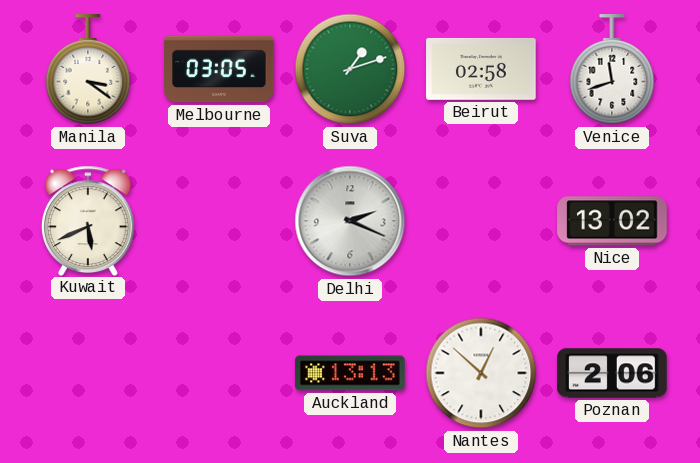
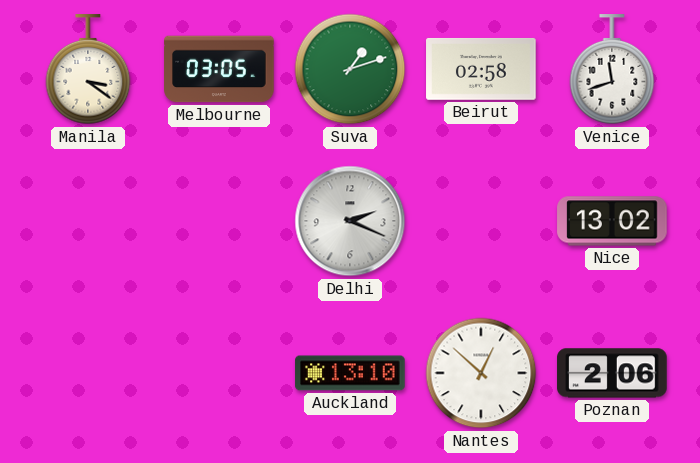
Kuwait: 5:41 -> none (88, 220)
Auckland: 13:13 -> 13:10 (350, 373)
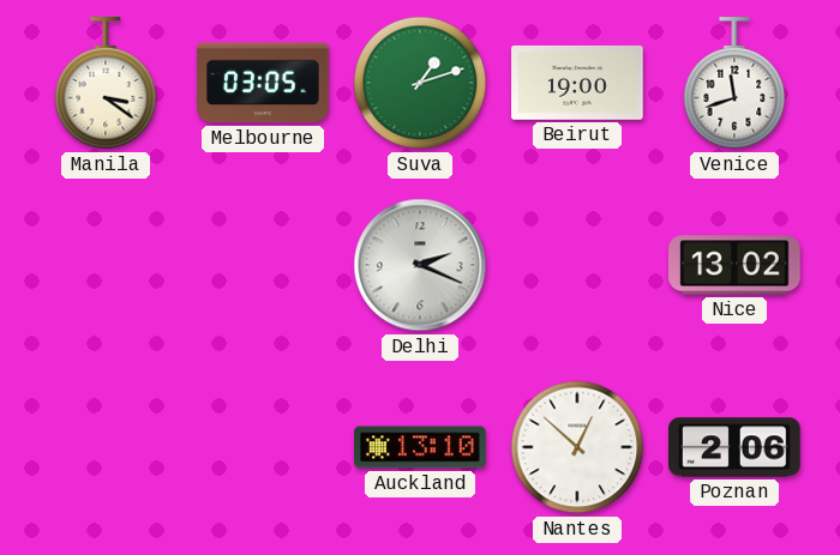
Beirut: 02:58 -> 19:00 (577, 83)
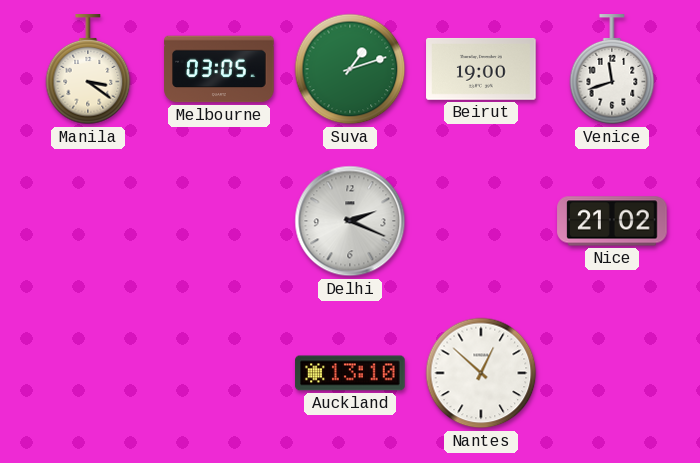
Nice: 13:02 -> 21:02 (612, 221)
Poznan: 2:06 -> none (734, 447)
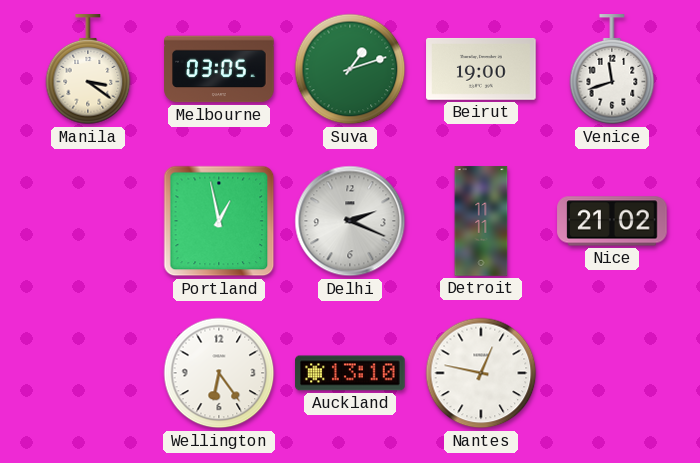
Portland: none -> 12:58 (219, 221)
Detroit: none -> 11:11 (481, 221)
Wellington: none -> 6:24 (219, 373)
Nantes: 12:52 -> 12:47 (481, 373)
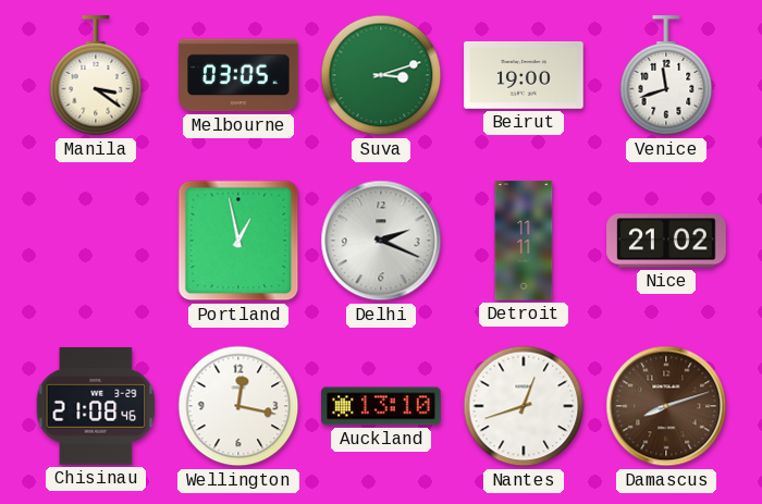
Suva: 1:12 -> 3:12 (381, 75)
Chisinau: none -> 21:08 (96, 407)
Wellington: 6:24 -> 12:17 (238, 406)
Nantes: 12:47 -> 12:42 (524, 406)
Damascus: none -> 8:12 (666, 406)
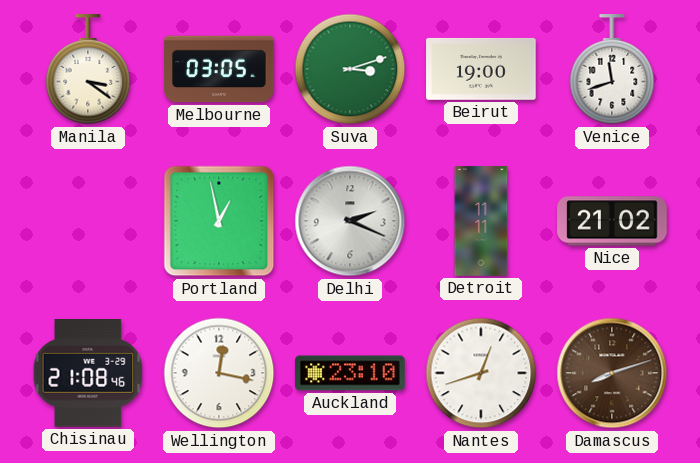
Auckland: 13:10 -> 23:10 (350, 373)
